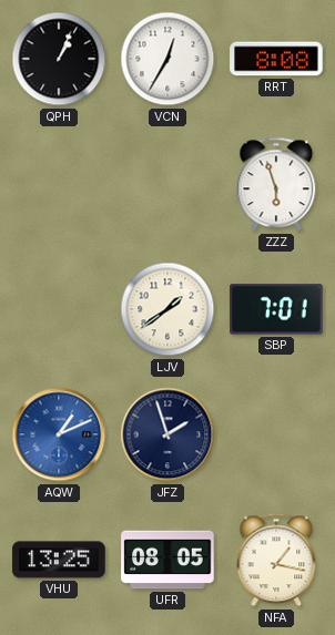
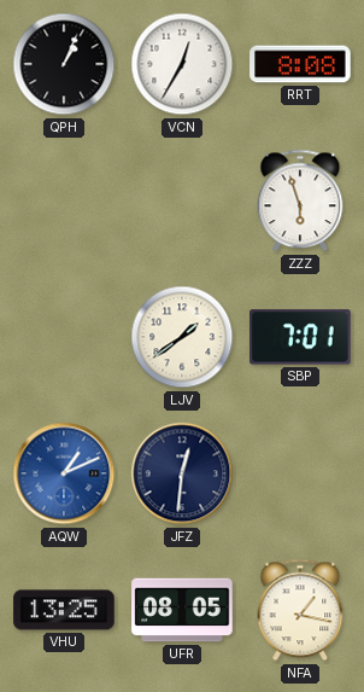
JFZ: 1:57 -> 12:31 (182, 473)
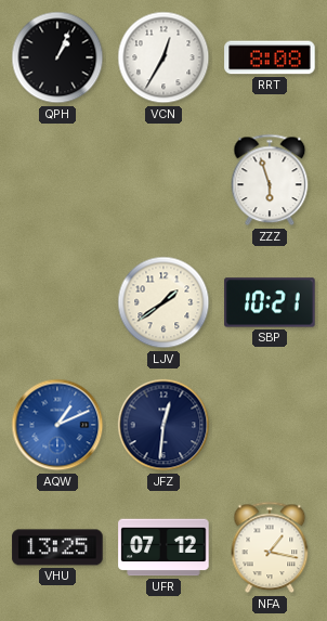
SBP: 7:01 -> 10:21 (270, 302)
UFR: 08:05 -> 07:12 (163, 547)
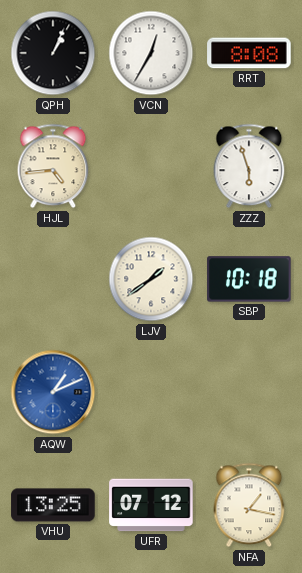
HJL: none -> 4:44 (53, 166)
SBP: 10:21 -> 10:18 (249, 279)
JFZ: 12:31 -> none (163, 425)
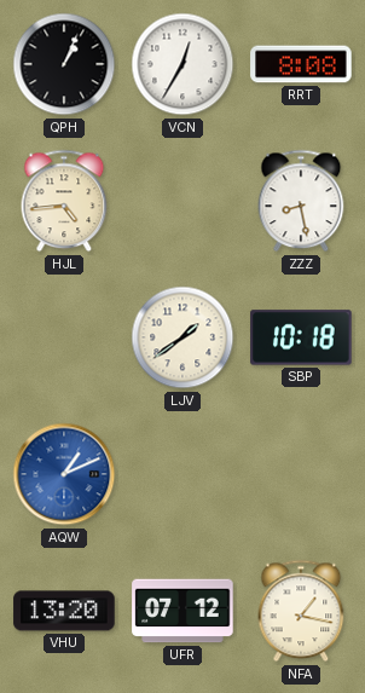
ZZZ: 5:57 -> 8:28 (301, 201)
VHU: 13:25 -> 13:20 (64, 611)
